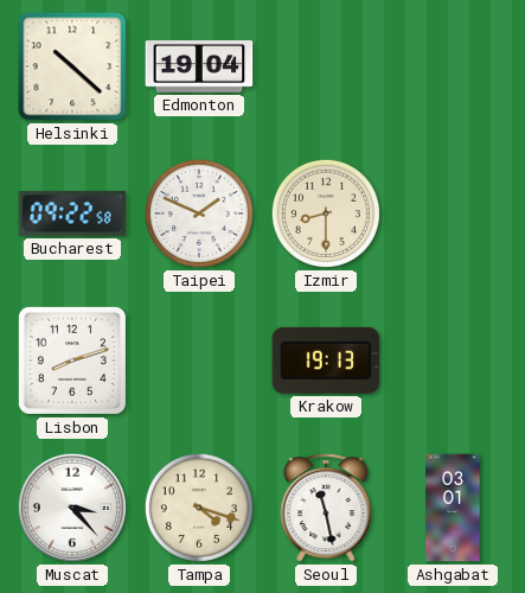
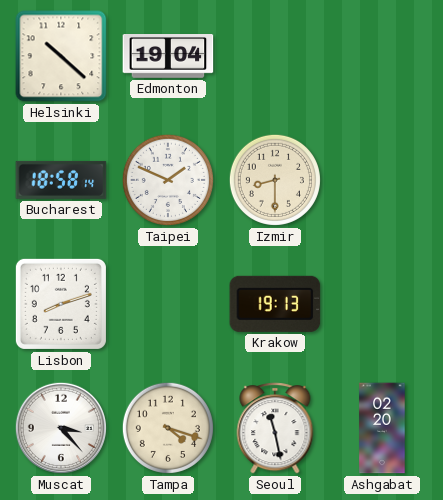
Bucharest: 09:22 -> 18:58 (61, 180)
Ashgabat: 03:01 -> 02:20 (382, 428)
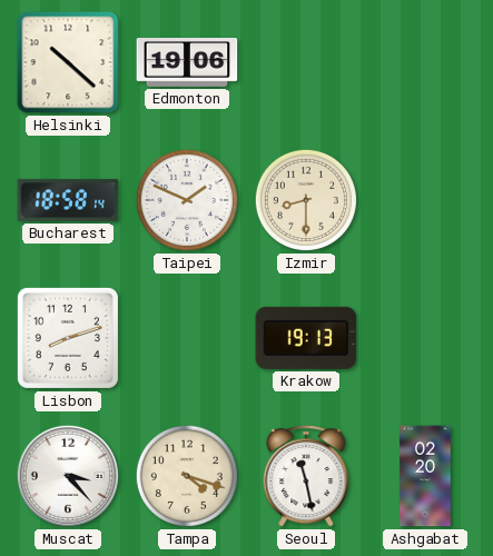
Edmonton: 19:04 -> 19:06 (187, 63)
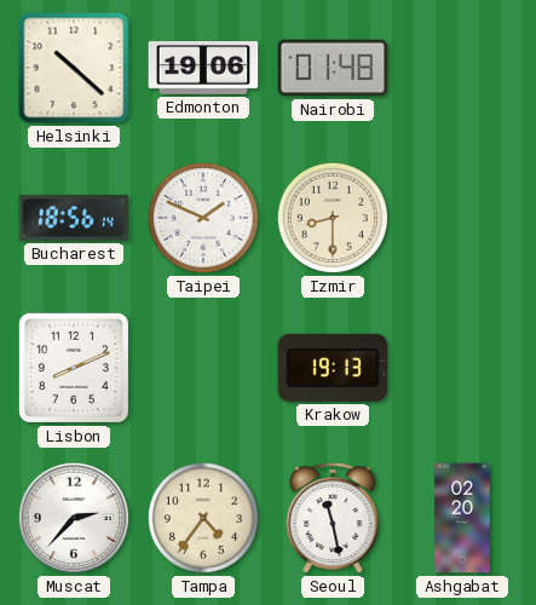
Nairobi: none -> 01:48 (333, 68)
Bucharest: 18:58 -> 18:56 (74, 218)
Lisbon: 8:12 -> 8:11 (74, 368)
Muscat: 3:23 -> 2:37 (74, 518)
Tampa: 4:18 -> 4:36 (203, 518)
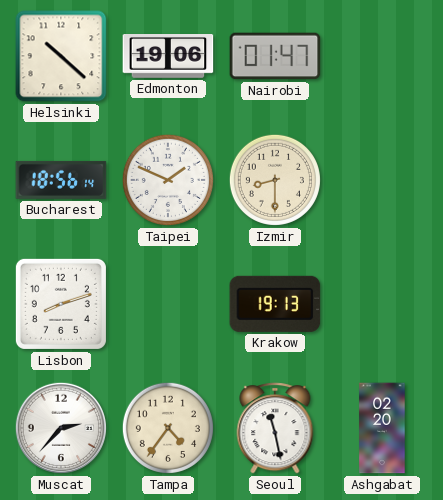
Nairobi: 01:48 -> 01:47 (275, 56)
Lisbon: 8:11 -> 8:12 (61, 304)
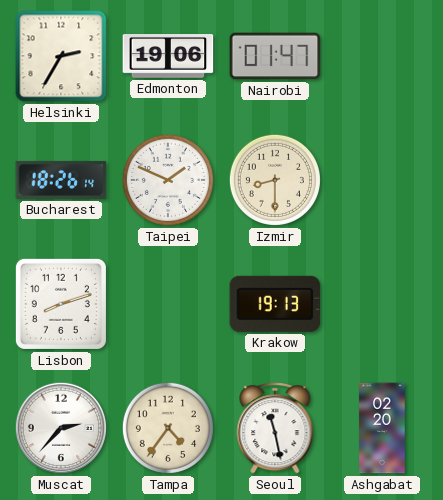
Helsinki: 10:22 -> 2:35 (61, 56)
Bucharest: 18:56 -> 18:26 (61, 180)
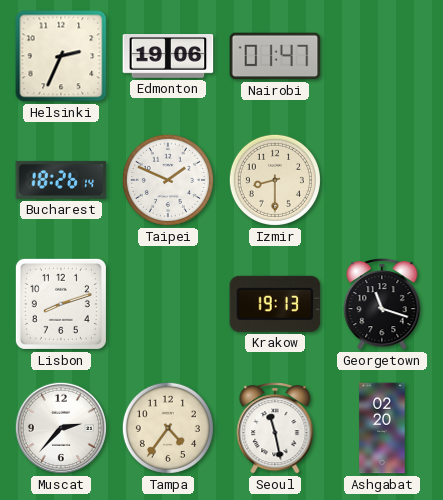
Helsinki: 2:35 -> 2:34 (61, 56)
Georgetown: none -> 11:18 (382, 304)
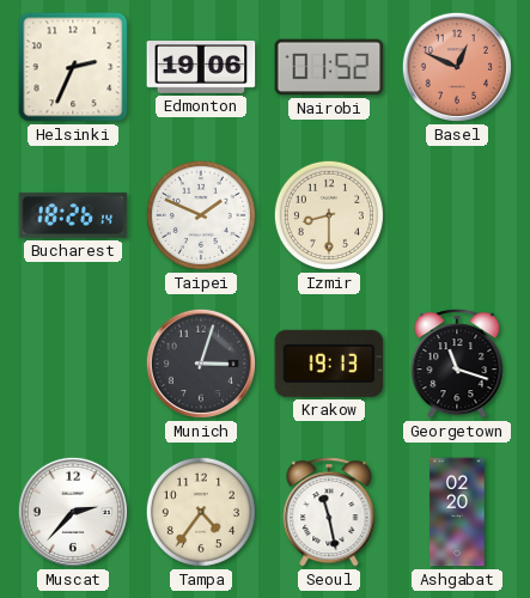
Nairobi: 01:47 -> 01:52 (329, 67)
Basel: none -> 12:49 (457, 67)
Lisbon: 8:12 -> none (61, 304)
Munich: none -> 3:03 (201, 364)
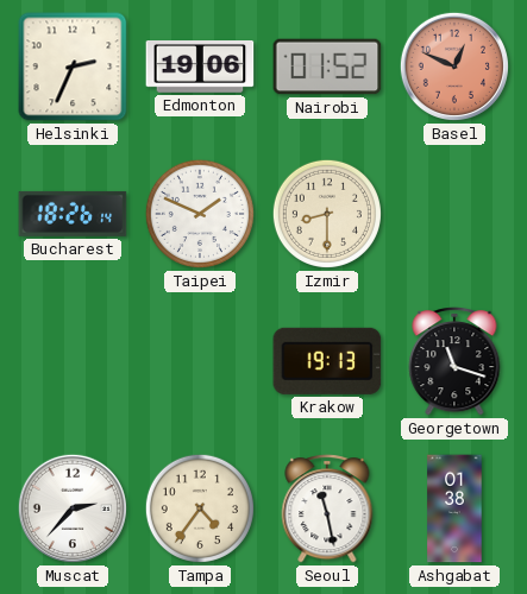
Munich: 3:03 -> none (201, 364)
Ashgabat: 02:20 -> 01:38 (454, 508)
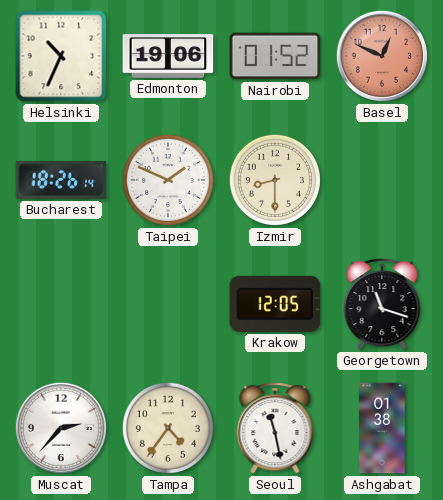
Helsinki: 2:34 -> 10:34 (61, 56)
Krakow: 19:13 -> 12:05 (275, 304)
